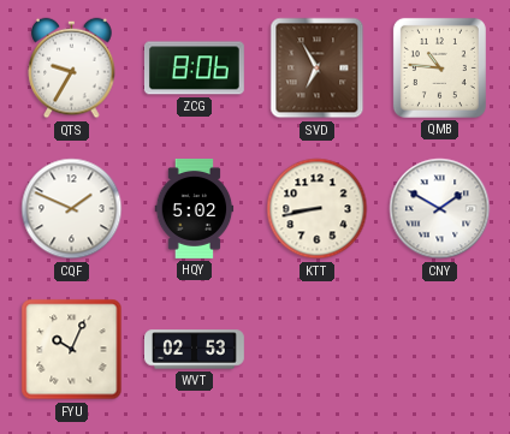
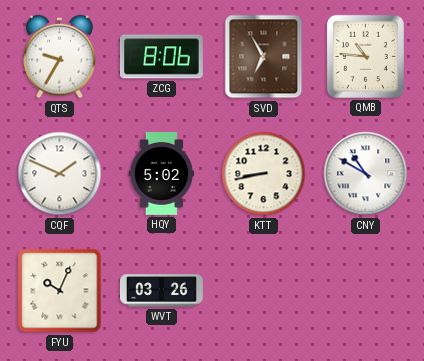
CNY: 1:50 -> 10:50 (366, 174)
WVT: 02:53 -> 03:26 (162, 291)
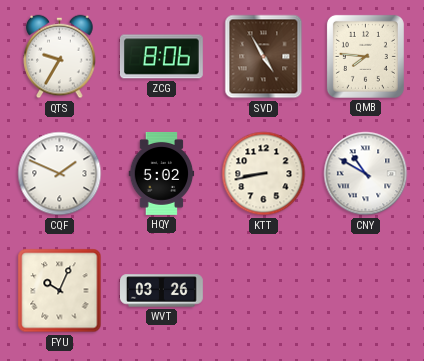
SVD: 6:55 -> 4:55 (264, 57)
QMB: 10:46 -> 7:46 (365, 56)
